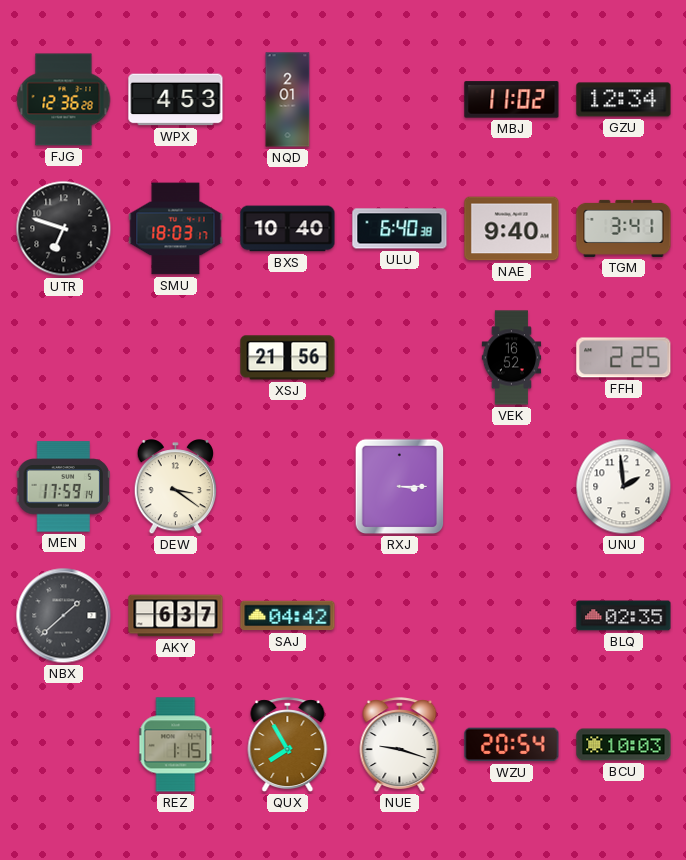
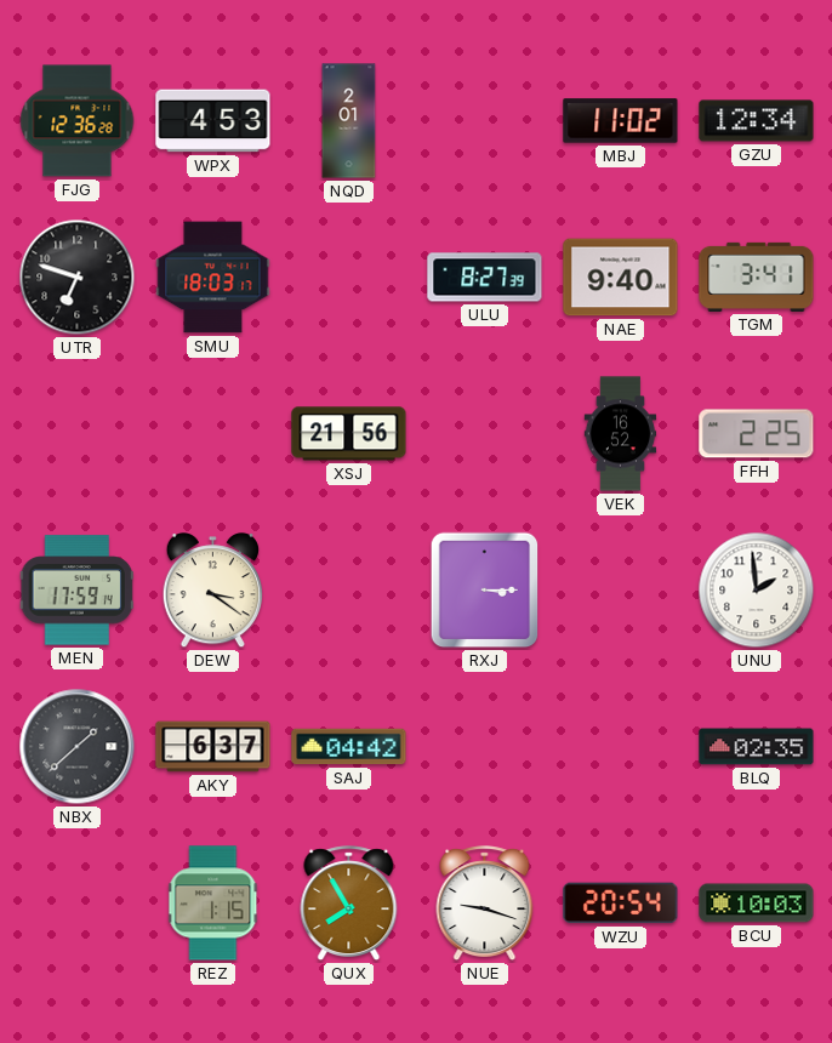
BXS: 10:40 -> none (288, 229)
ULU: 6:40 -> 8:27 (485, 278)
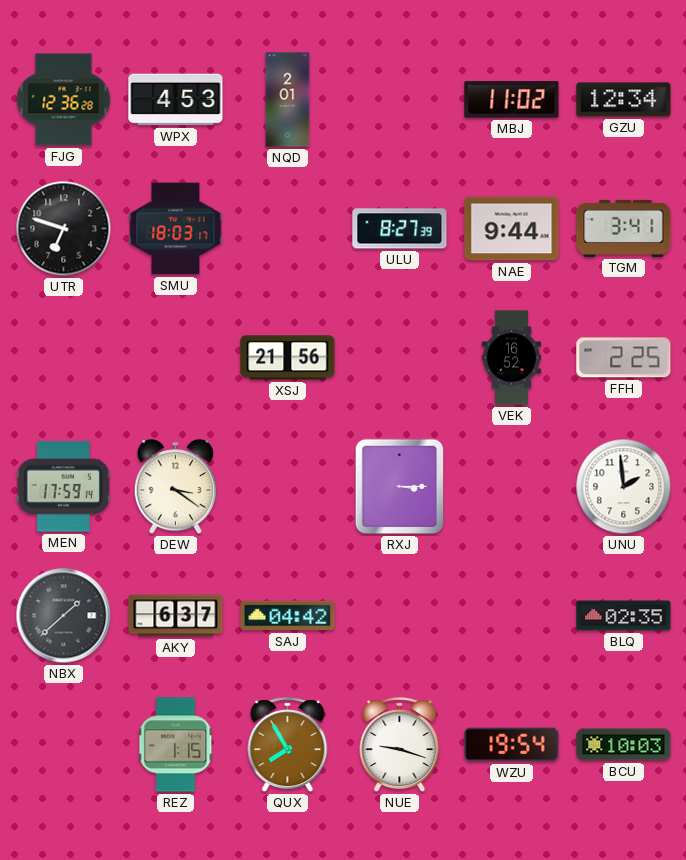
NAE: 9:40 -> 9:44 (512, 229)
WZU: 20:54 -> 19:54 (512, 745)
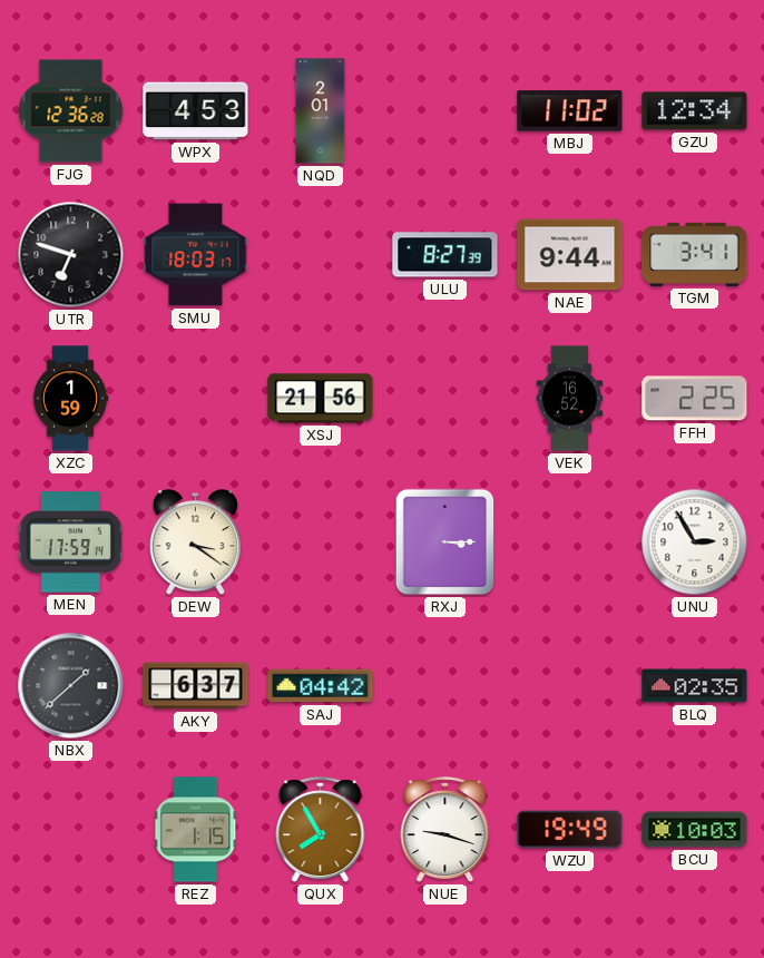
XZC: none -> 1:59 (70, 399)
UNU: 1:59 -> 2:55 (695, 542)
WZU: 19:54 -> 19:49 (570, 830)
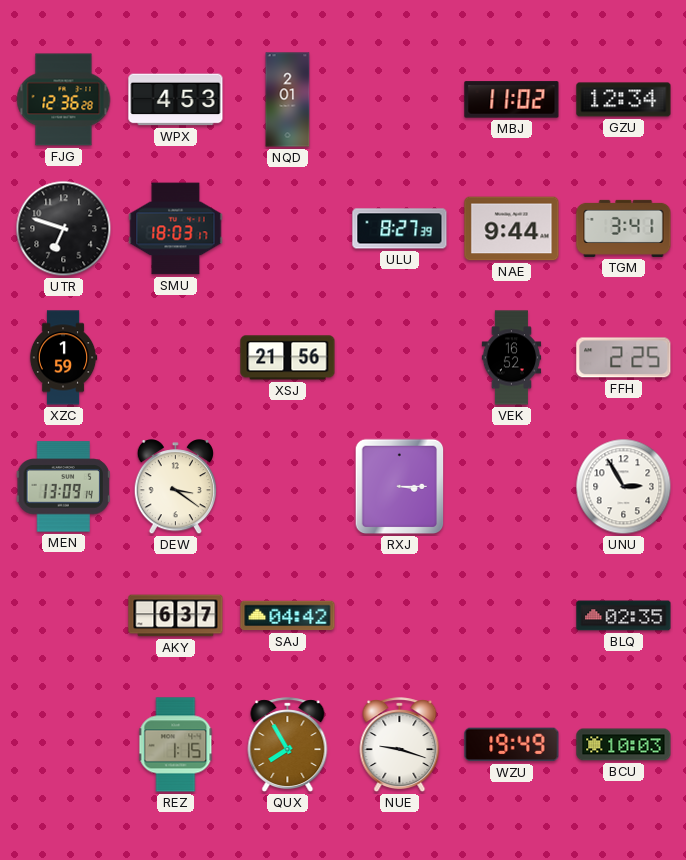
MEN: 17:59 -> 13:09 (63, 487)
NBX: 1:38 -> none (71, 686)
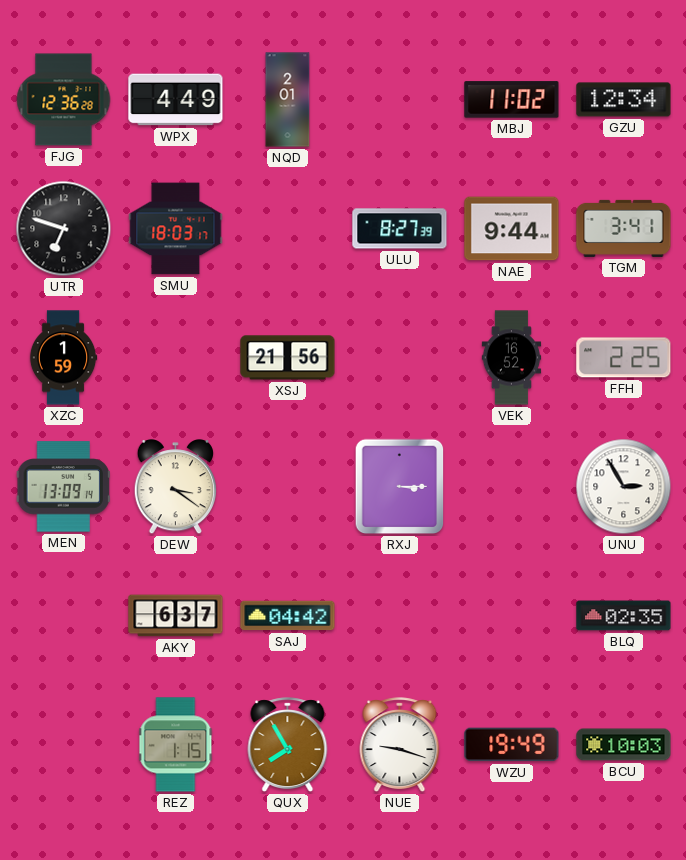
WPX: 4:53 -> 4:49 (176, 100)
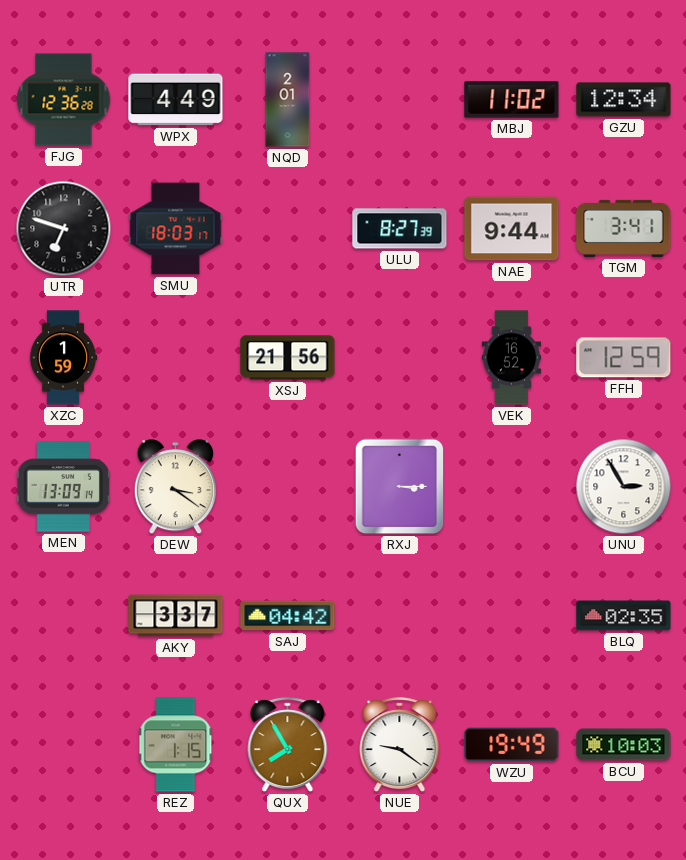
FFH: 2:25 -> 12:59 (624, 358)
AKY: 6:37 -> 3:37 (176, 616)
NUE: 9:18 -> 9:21 (400, 745)
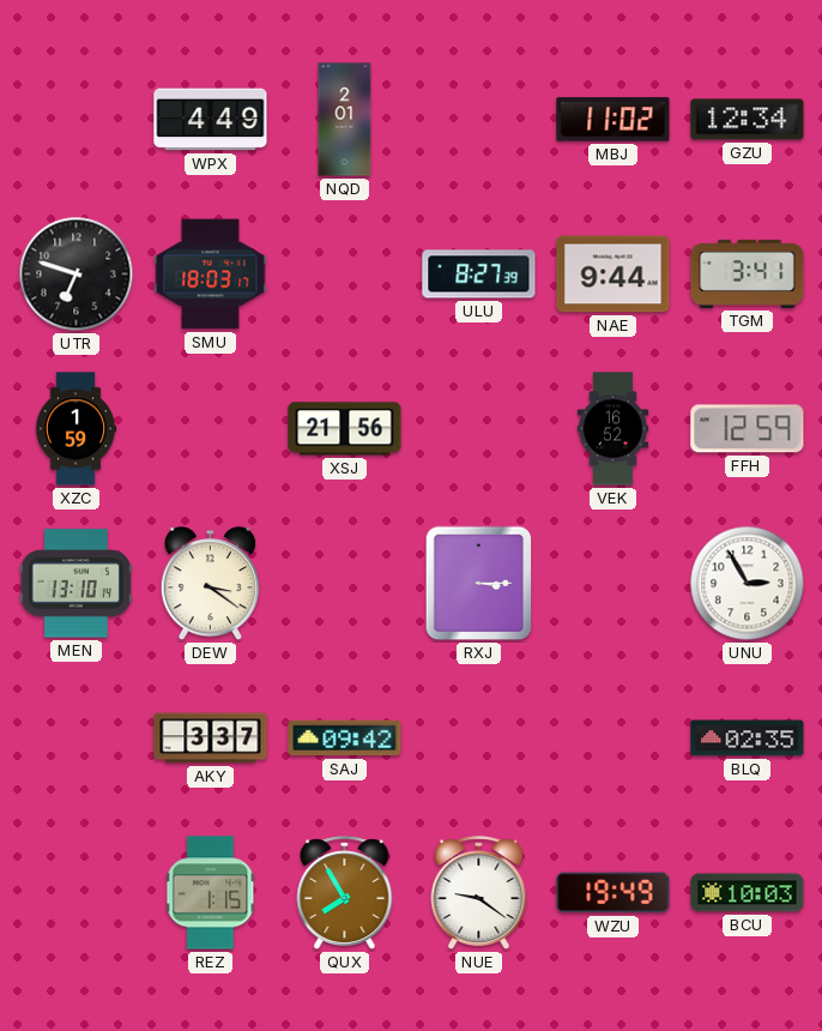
FJG: 12:36 -> none (64, 100)
MEN: 13:09 -> 13:10 (75, 584)
SAJ: 04:42 -> 09:42 (345, 738)
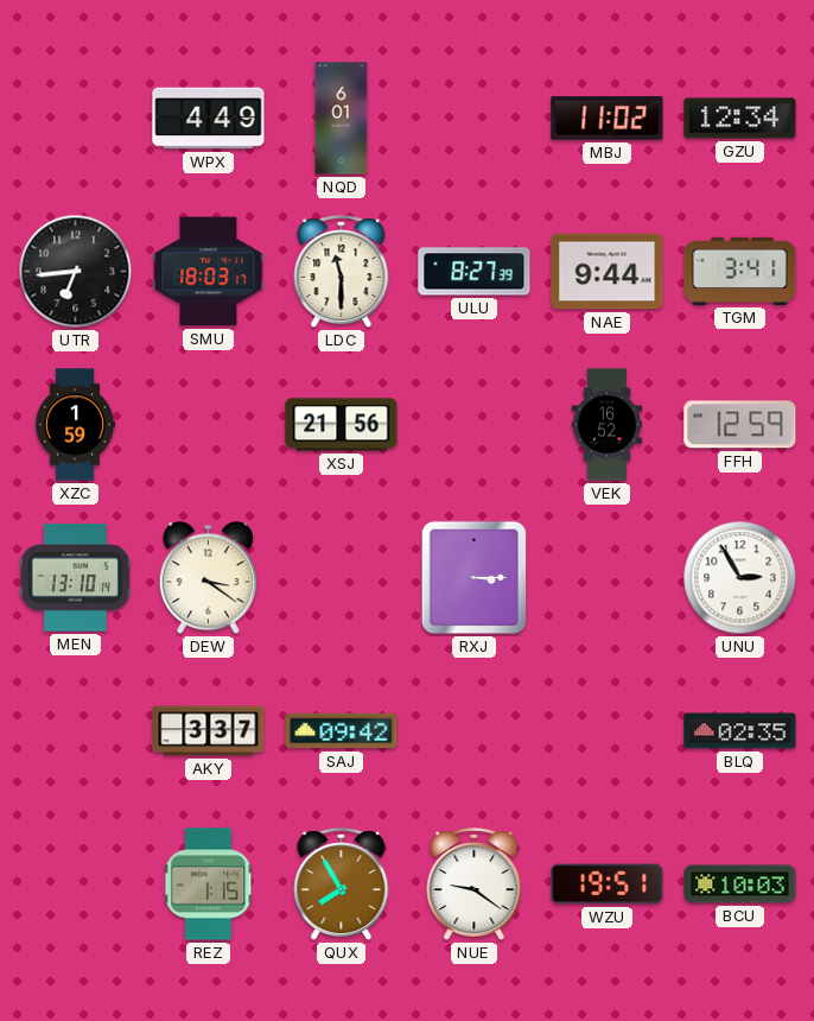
NQD: 2:01 -> 6:01 (342, 119)
UTR: 6:48 -> 6:44 (76, 272)
LDC: none -> 11:30 (342, 272)
WZU: 19:49 -> 19:51 (608, 884)
